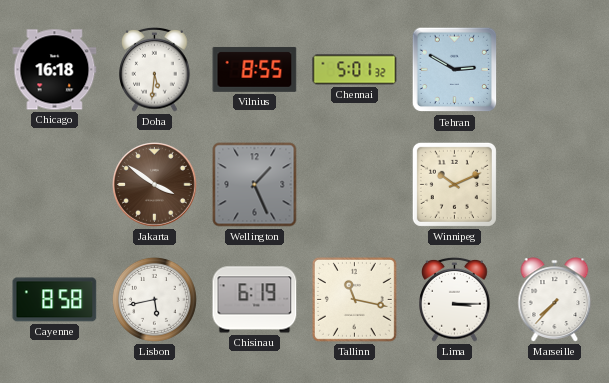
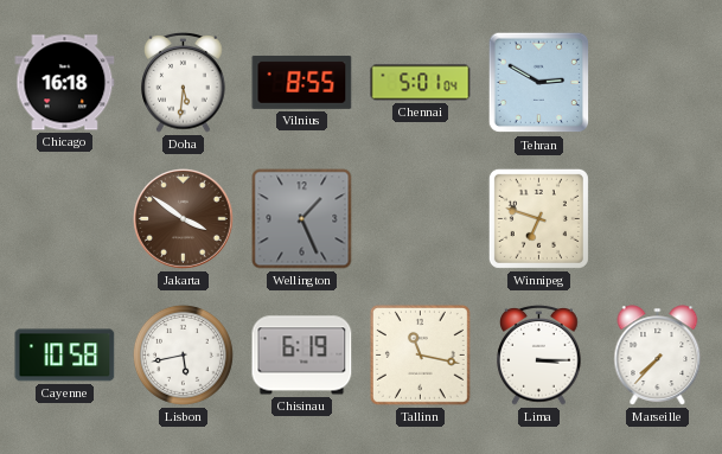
Chennai: 5:01:32 -> 5:01:04 (421, 83)
Winnipeg: 10:11 -> 6:48 (538, 218)
Cayenne: 8:58 -> 10:58 (65, 356)
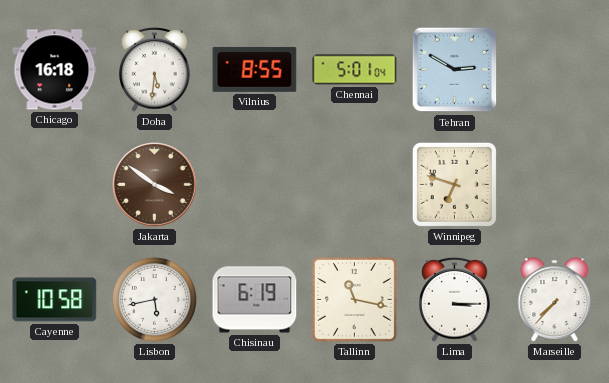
Wellington: 1:26 -> none (302, 219)
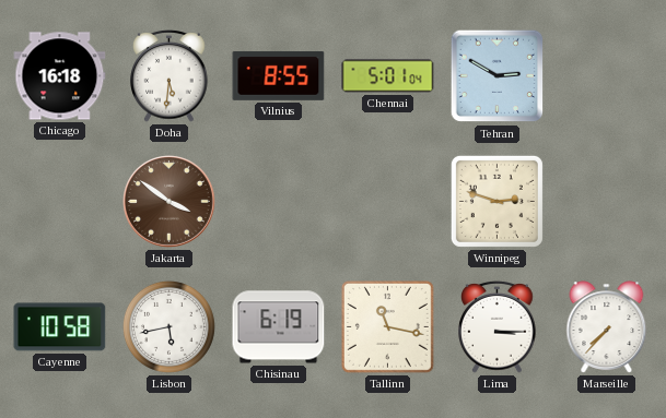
Winnipeg: 6:48 -> 2:48 (496, 201)
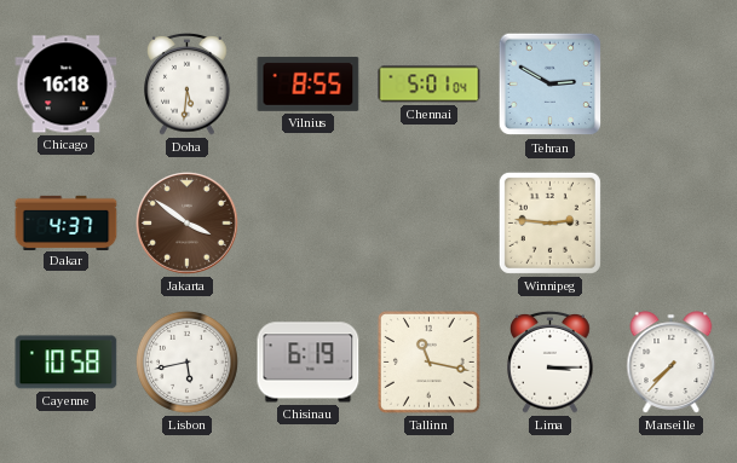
Dakar: none -> 4:37 (67, 222)
Winnipeg: 2:48 -> 2:46 (549, 222)
